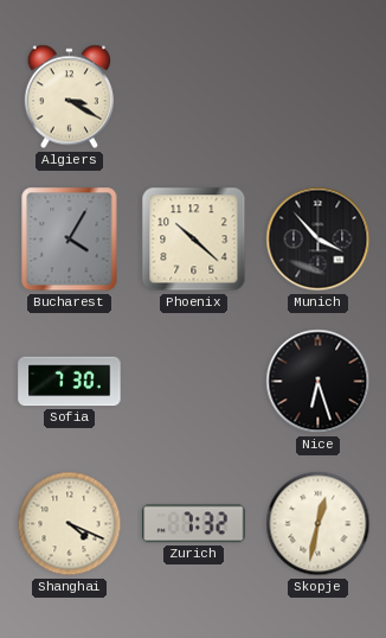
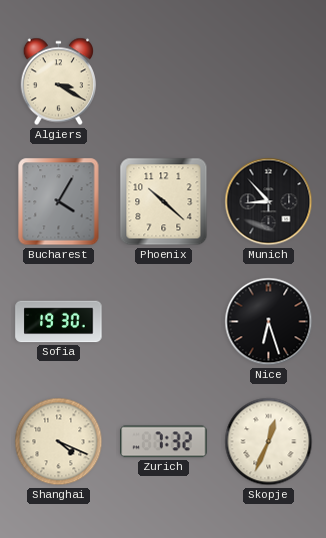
Munich: 3:53 -> 8:53 (269, 202)
Sofia: 7:30 -> 19:30 (59, 322)
Skopje: 12:32 -> 12:34 (269, 442)
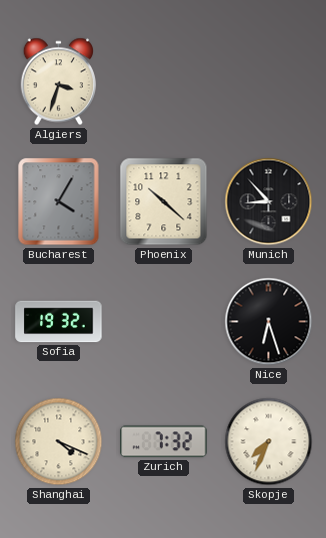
Algiers: 3:20 -> 3:33 (58, 82)
Sofia: 19:30 -> 19:32 (59, 322)
Skopje: 12:34 -> 7:34 (269, 442)
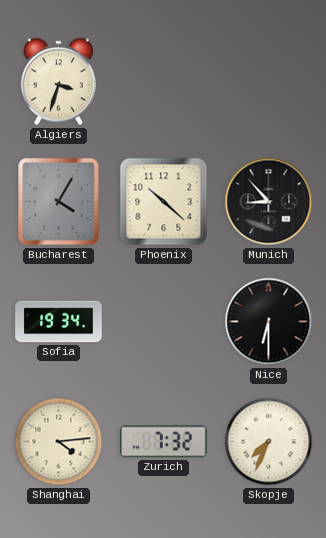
Sofia: 19:32 -> 19:34 (59, 322)
Nice: 6:27 -> 6:30 (269, 322)
Shanghai: 4:19 -> 4:14 (59, 442)
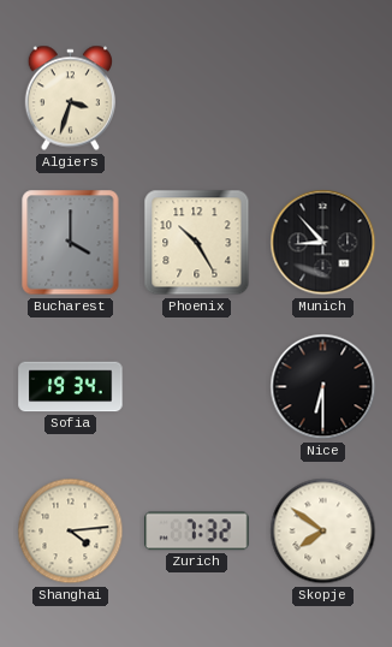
Bucharest: 4:05 -> 4:00 (71, 243)
Phoenix: 10:22 -> 10:25 (197, 243)
Skopje: 7:34 -> 7:51 (323, 532)
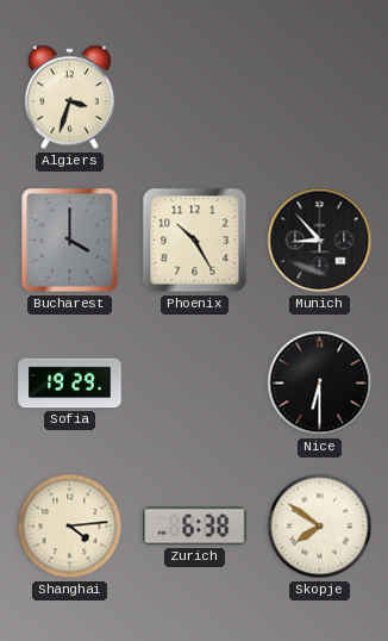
Sofia: 19:34 -> 19:29 (70, 384)
Zurich: 7:32 -> 6:38 (195, 527)
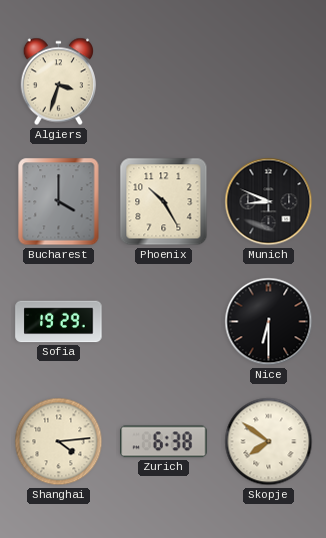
Munich: 8:53 -> 8:49 (269, 202)
